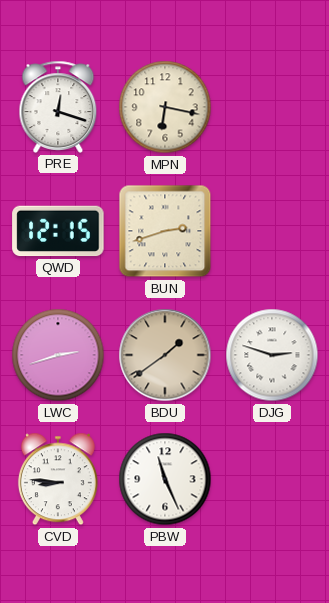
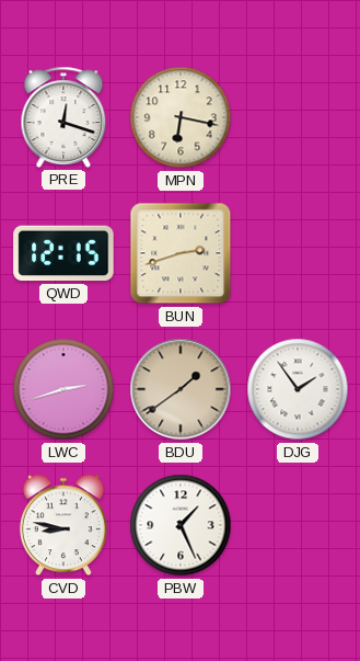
DJG: 2:48 -> 1:54 (298, 389)
CVD: 8:46 -> 8:47 (63, 525)
PBW: 11:26 -> 1:26 (181, 525)
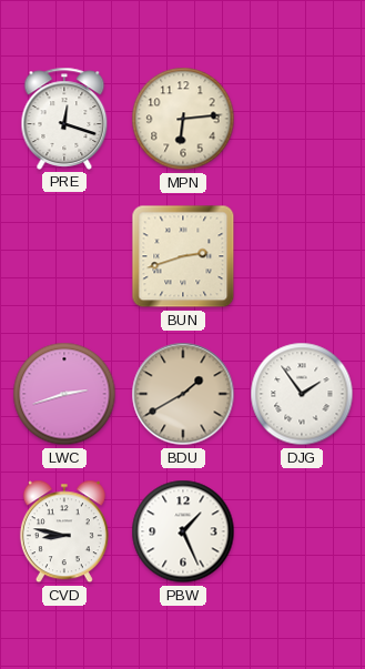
MPN: 6:17 -> 6:14 (183, 119)
QWD: 12:15 -> none (63, 253)
BDU: 1:39 -> 1:40 (183, 394)
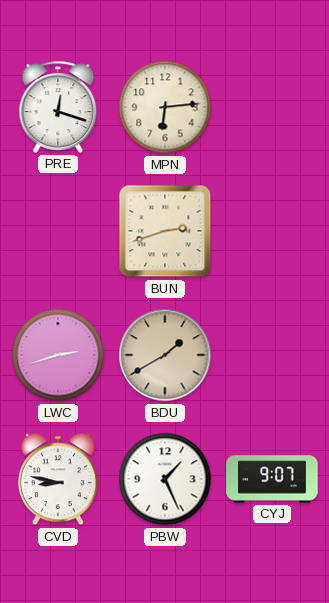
DJG: 1:54 -> none (302, 394)
CYJ: none -> 9:07 (272, 479)
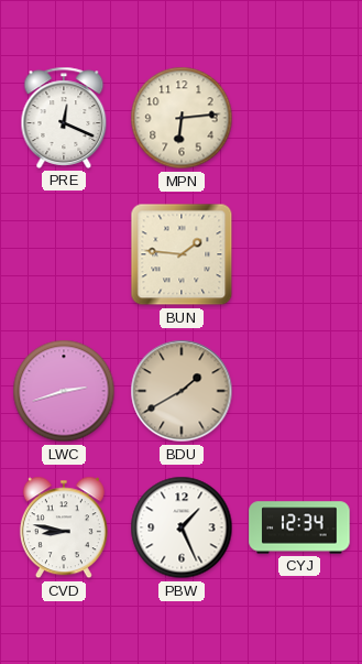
PRE: 12:18 -> 12:19 (64, 118)
BUN: 2:42 -> 1:46 (182, 254)
CYJ: 9:07 -> 12:34 (299, 527)
